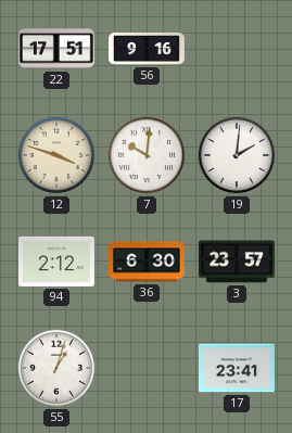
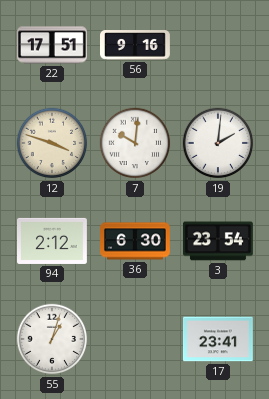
3: 23:57 -> 23:54 (218, 241)
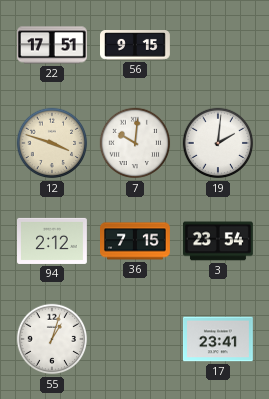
56: 9:16 -> 9:15 (136, 45)
36: 6:30 -> 7:15 (136, 241)
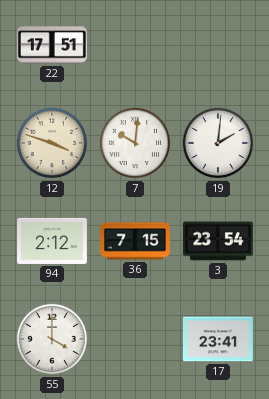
56: 9:15 -> none (136, 45)
55: 1:03 -> 4:00 (52, 339)
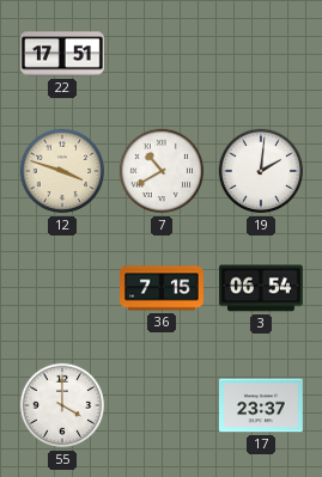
7: 10:01 -> 10:40 (162, 171)
94: 2:12 -> none (53, 241)
3: 23:54 -> 06:54 (261, 288)
17: 23:41 -> 23:37 (261, 405)
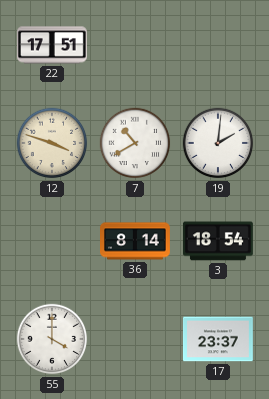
36: 7:15 -> 8:14 (136, 241)
3: 06:54 -> 18:54 (218, 241)
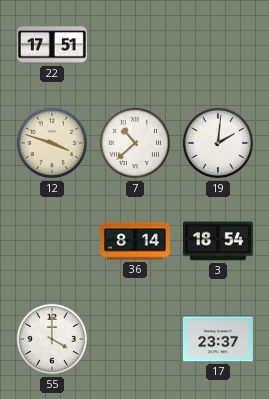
7: 10:40 -> 10:38 (135, 143)
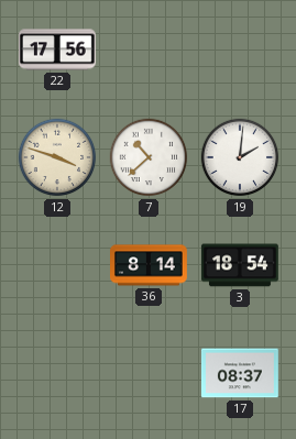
22: 17:51 -> 17:56 (57, 50)
55: 4:00 -> none (52, 339)
17: 23:37 -> 08:37 (240, 373)
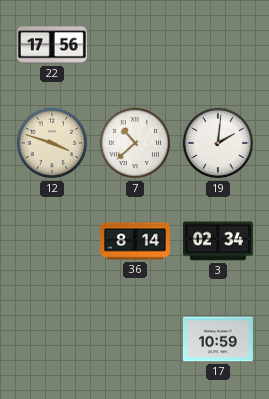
3: 18:54 -> 02:34 (218, 241)
17: 08:37 -> 10:59 (218, 339)
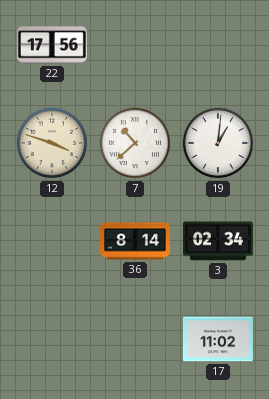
19: 2:01 -> 1:01 (218, 143)
17: 10:59 -> 11:02 (218, 339)
